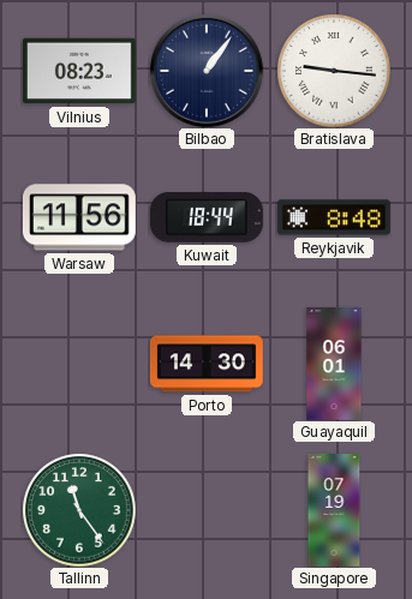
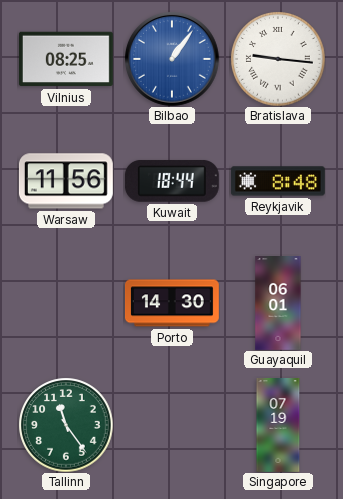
Vilnius: 08:23 -> 08:25 (66, 59)
Bilbao dial: navy -> blue (172, 59)
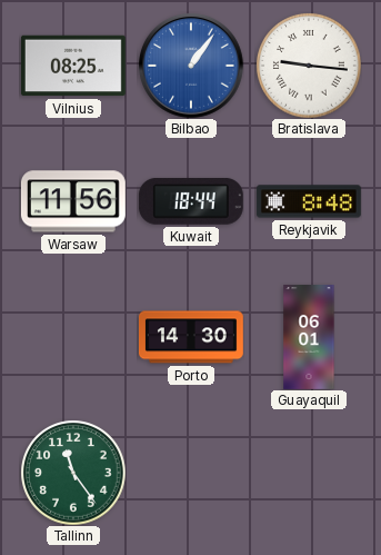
Singapore: 07:19 -> none (278, 426)
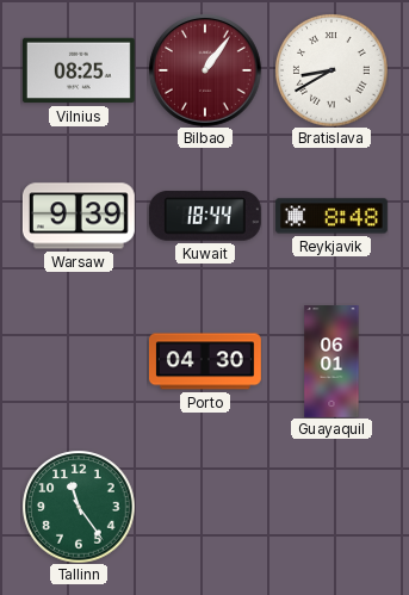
Bilbao dial: blue -> burgundy (205, 70)
Bratislava: 9:16 -> 8:40 (331, 70)
Warsaw: 11:56 -> 9:39 (79, 216)
Porto: 14:30 -> 04:30 (205, 361)
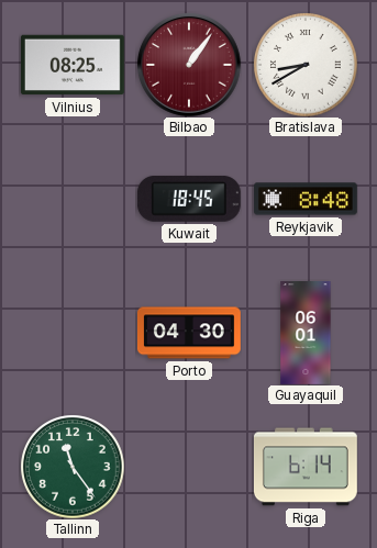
Warsaw: 9:39 -> none (79, 216)
Kuwait: 18:44 -> 18:45 (189, 199)
Riga: none -> 6:14 (306, 467)
